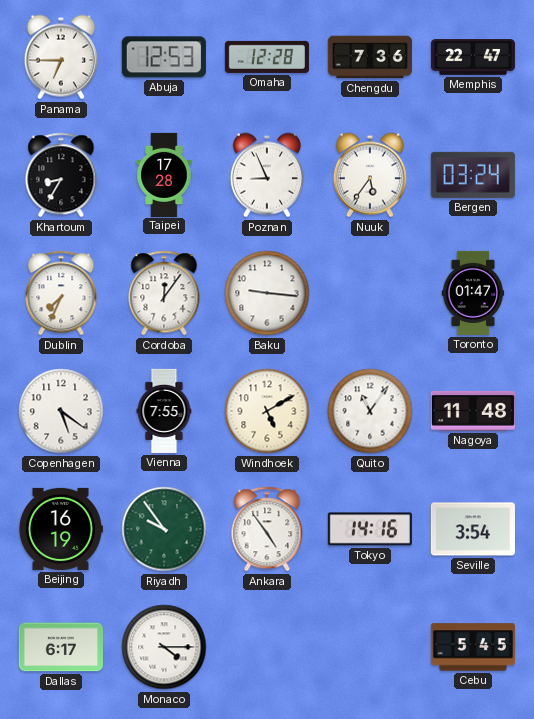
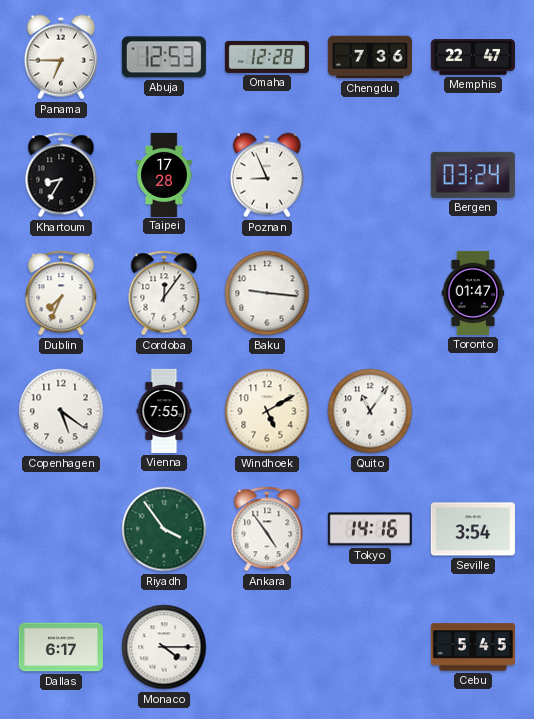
Nuuk: 5:36 -> none (370, 175)
Nagoya: 11:48 -> none (473, 411)
Beijing: 16:19 -> none (60, 529)
Riyadh: 9:54 -> 3:54 (164, 529)
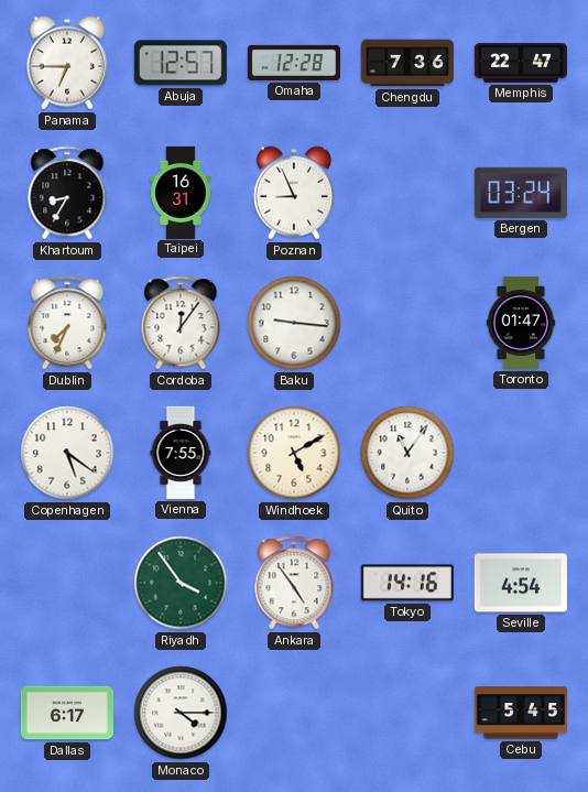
Abuja: 12:53 -> 12:57 (181, 63)
Taipei: 17:28 -> 16:31 (181, 192)
Seville: 3:54 -> 4:54 (521, 583)
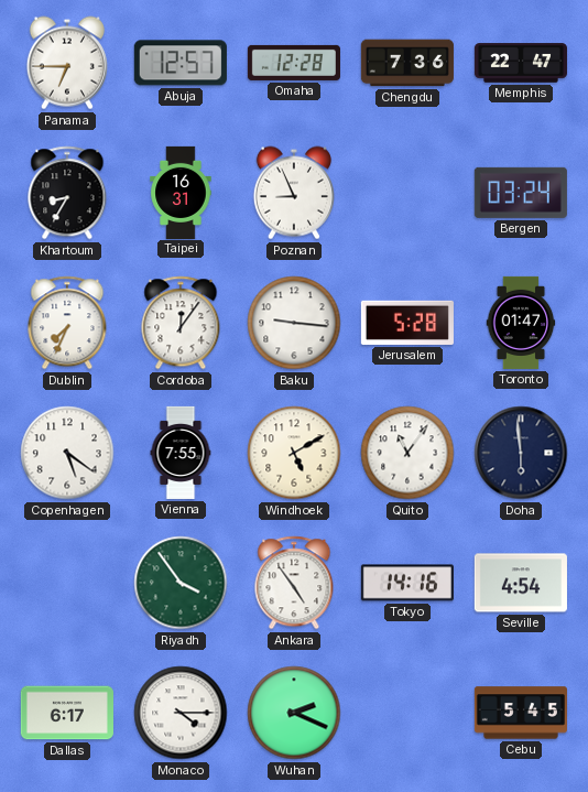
Jerusalem: none -> 5:28 (407, 323)
Doha: none -> 5:59 (521, 453)
Wuhan: none -> 2:19 (294, 713)
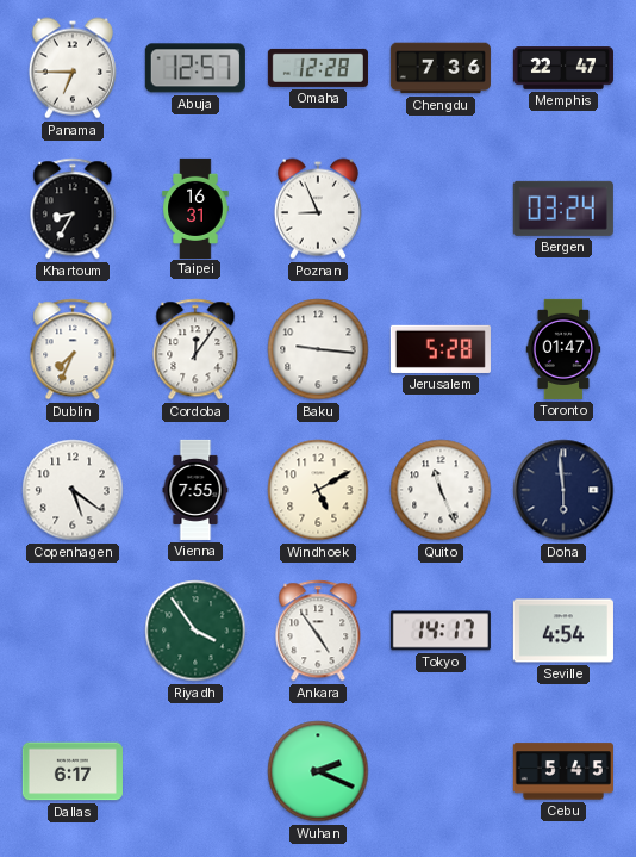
Quito: 11:06 -> 11:26 (441, 490)
Tokyo: 14:16 -> 14:17 (441, 631)
Monaco: 4:15 -> none (181, 713)
